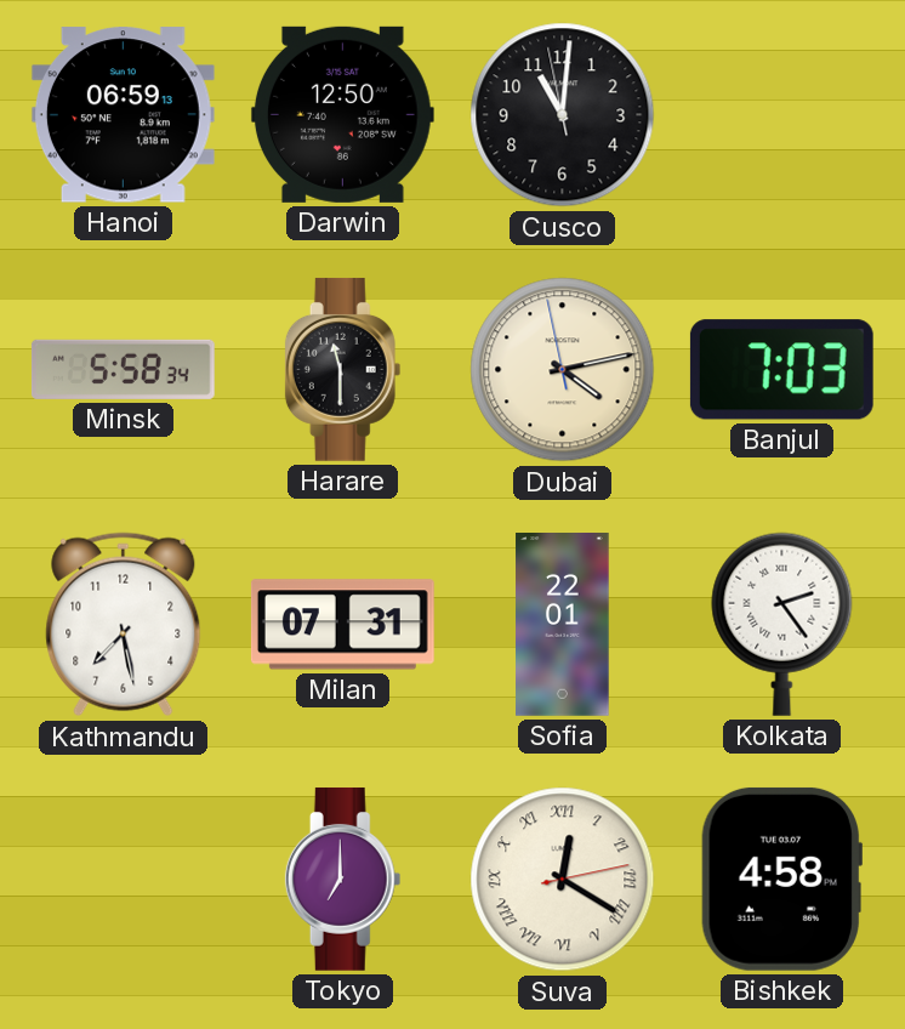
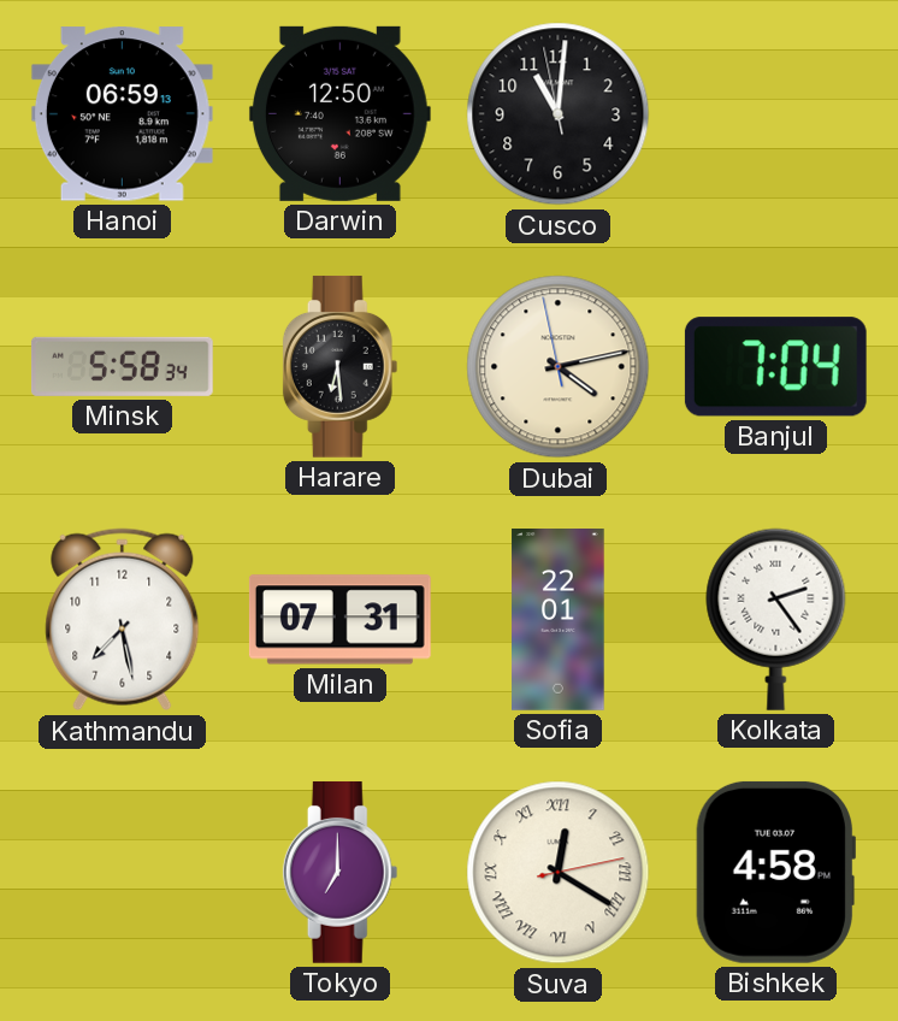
Harare: 11:30 -> 6:29 (341, 366)
Banjul: 7:03 -> 7:04 (775, 367)
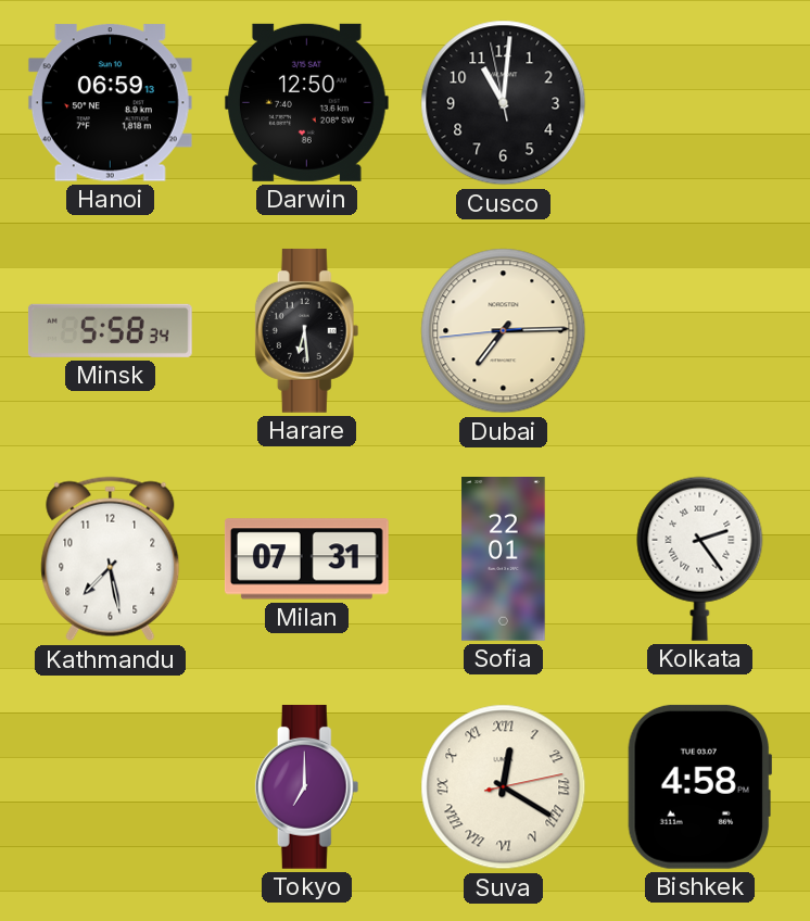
Dubai: 4:12 -> 7:14 (504, 331)
Banjul: 7:04 -> none (775, 367)
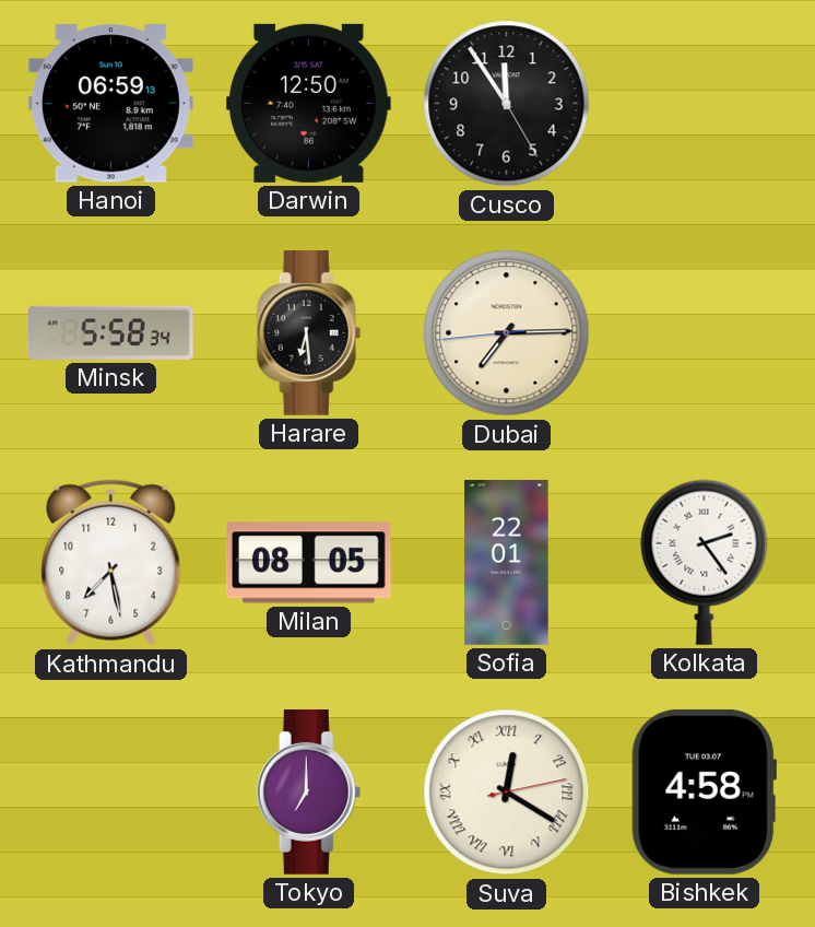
Cusco: 11:00 -> 11:54 (507, 104)
Milan: 07:31 -> 08:05 (308, 563)
